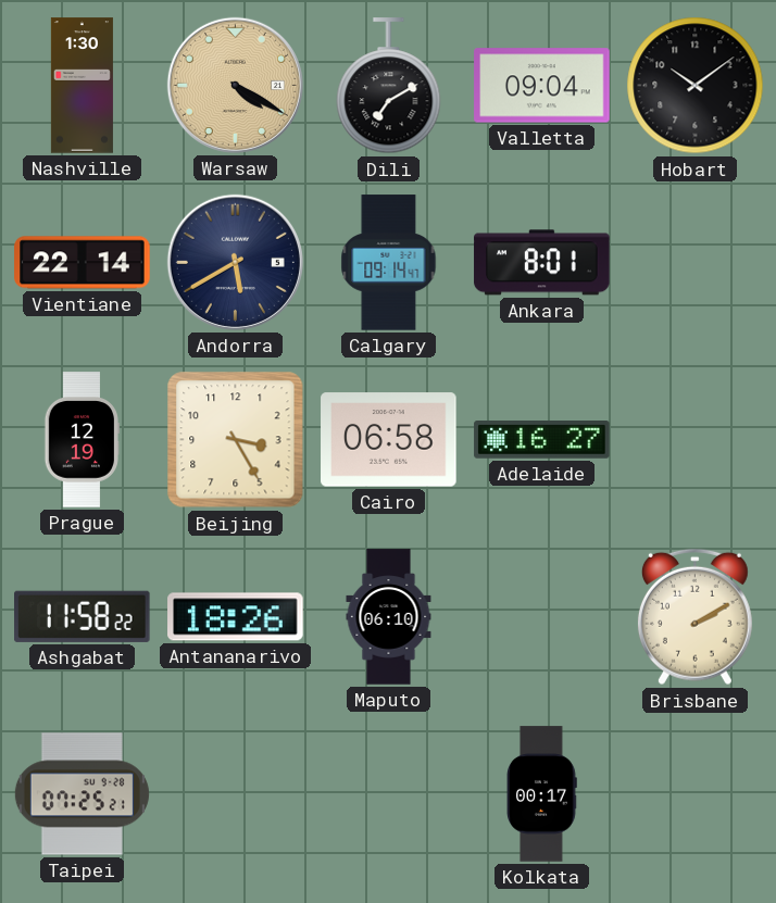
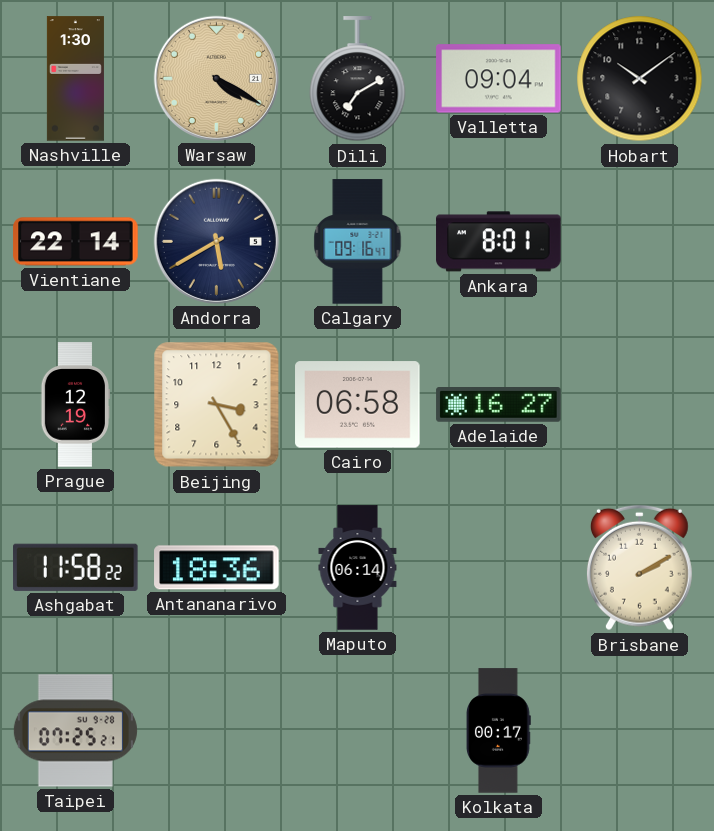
Calgary: 09:14 -> 09:16 (358, 242)
Antananarivo: 18:26 -> 18:36 (217, 568)
Maputo: 06:10 -> 06:14 (358, 568)
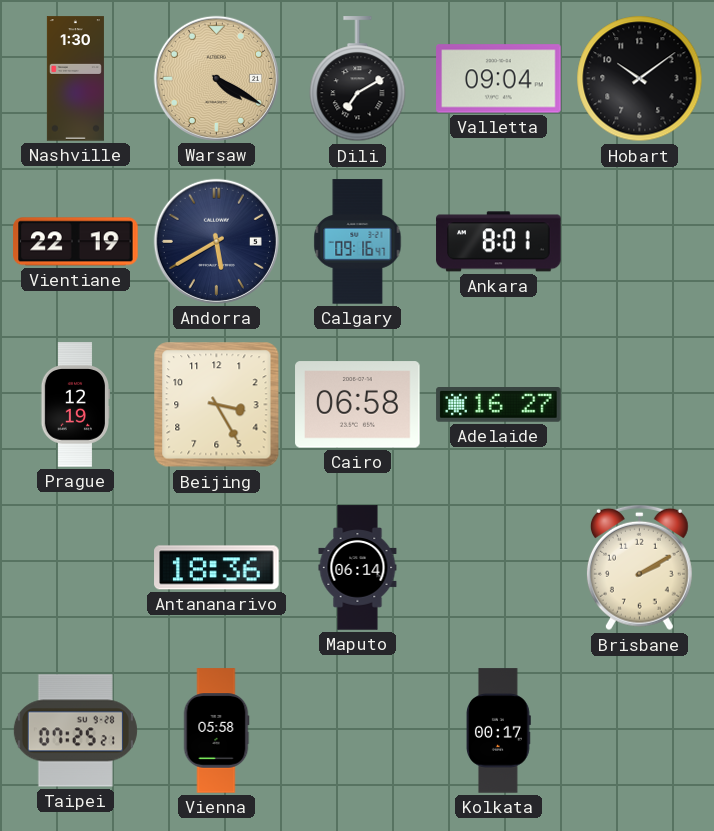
Vientiane: 22:14 -> 22:19 (76, 242)
Ashgabat: 11:58 -> none (76, 567)
Vienna: none -> 05:58 (216, 731)
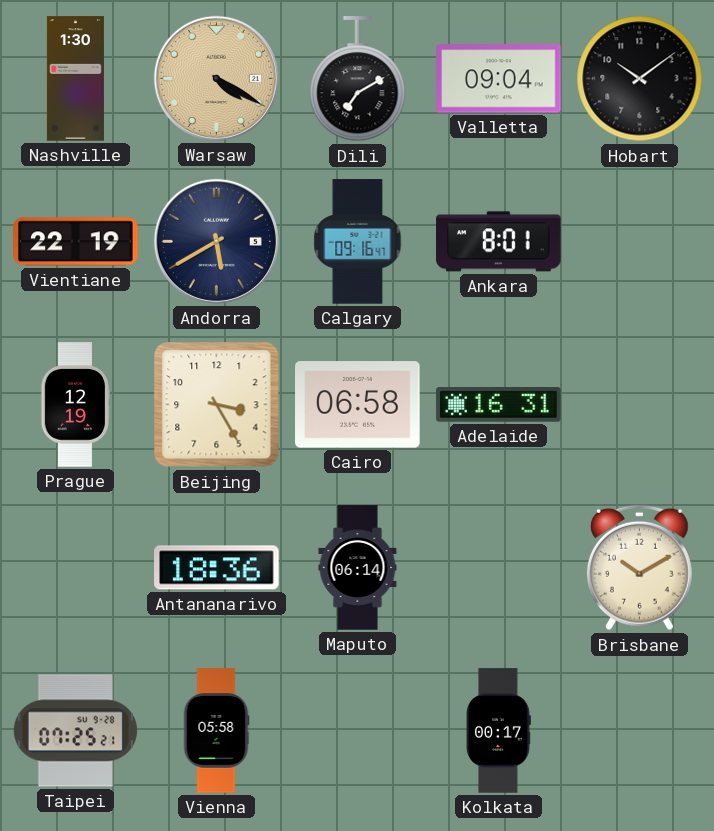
Adelaide: 16:27 -> 16:31 (499, 405)
Brisbane: 2:10 -> 10:10 (639, 568)
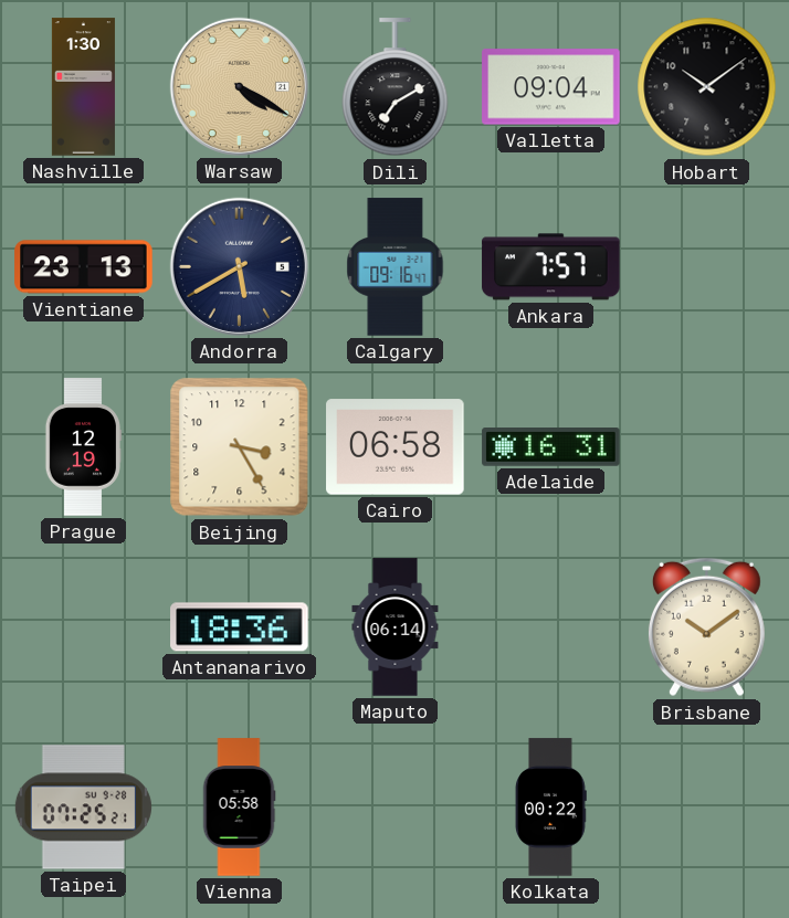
Vientiane: 22:19 -> 23:13 (84, 267)
Ankara: 8:01 -> 7:57 (551, 267)
Brisbane: 10:10 -> 10:09 (706, 627)
Kolkata: 00:17 -> 00:22 (551, 808)
